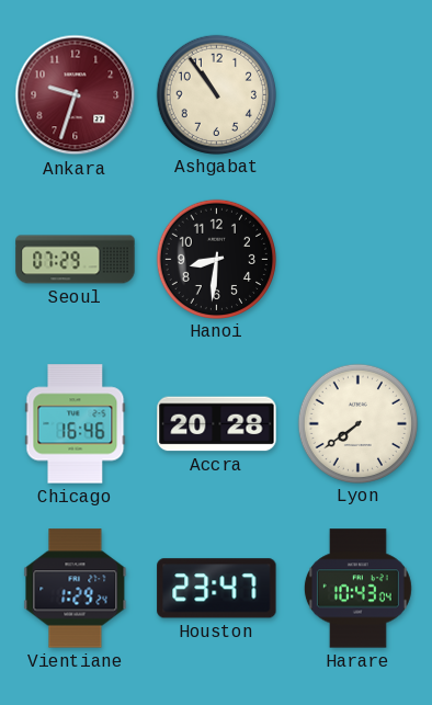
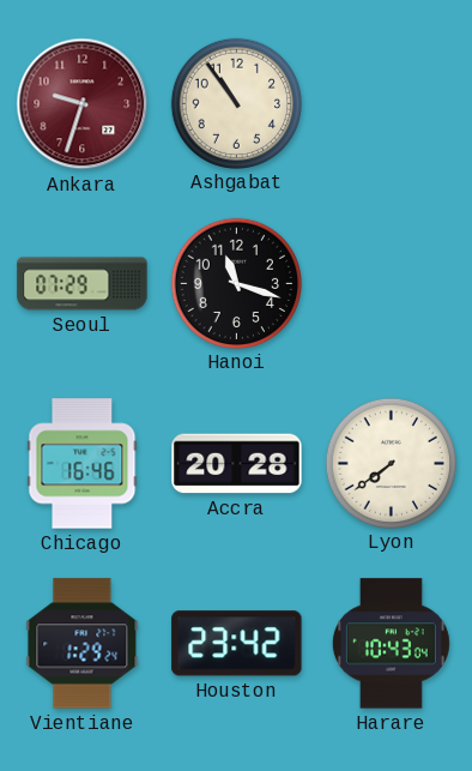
Hanoi: 8:31 -> 11:18 (236, 283)
Houston: 23:47 -> 23:42 (237, 644)
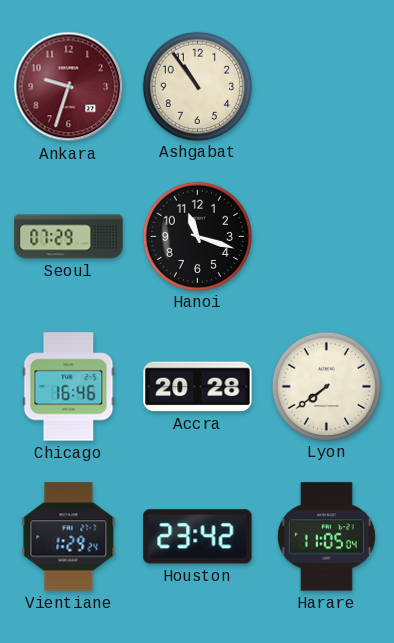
Harare: 10:43 -> 11:05 (326, 537)
